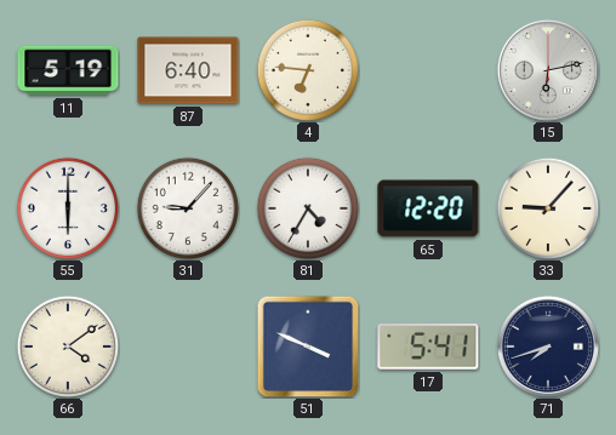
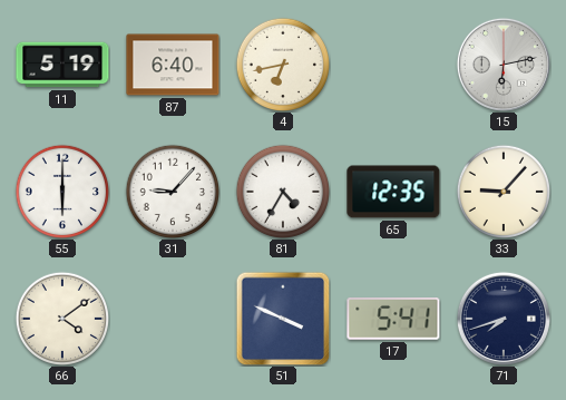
4: 6:46 -> 6:43 (282, 64)
65: 12:20 -> 12:35 (393, 192)
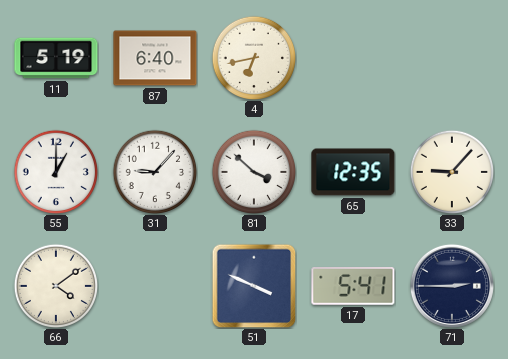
15: 6:13 -> none (504, 65)
55: 6:00 -> 1:00 (55, 171)
81: 4:35 -> 3:52 (253, 171)
71: 7:42 -> 2:45 (452, 286)
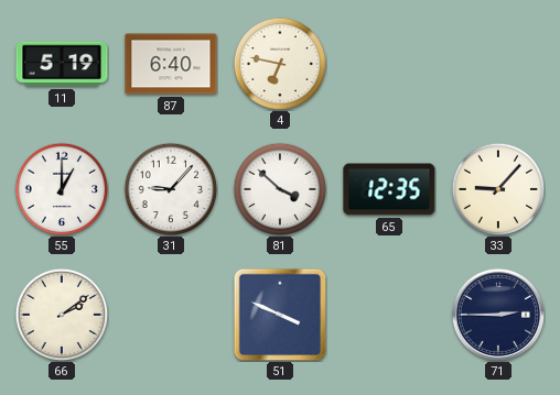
4: 6:43 -> 6:47 (279, 63)
66: 4:09 -> 2:09 (61, 314)
17: 5:41 -> none (353, 287)
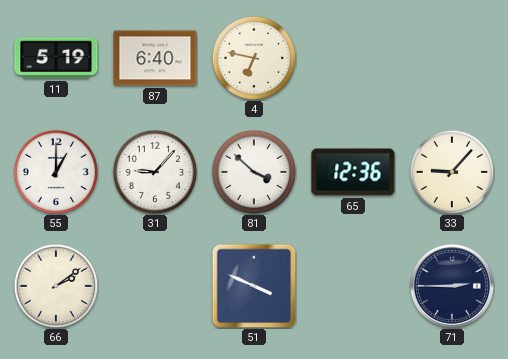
65: 12:35 -> 12:36 (353, 172)
